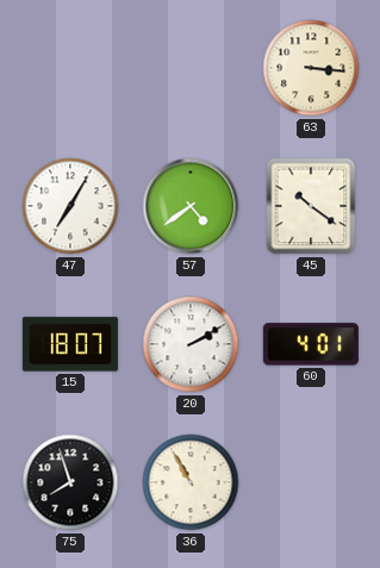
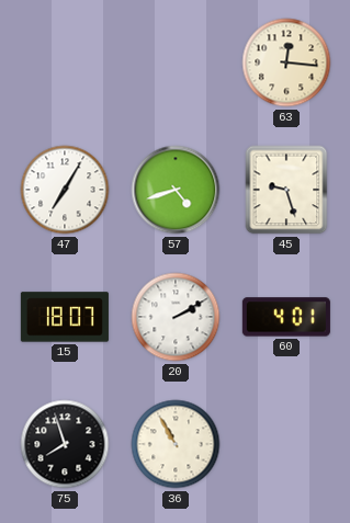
63: 3:16 -> 12:16 (286, 62)
57: 4:39 -> 4:42 (176, 190)
45: 10:21 -> 9:27 (286, 190)
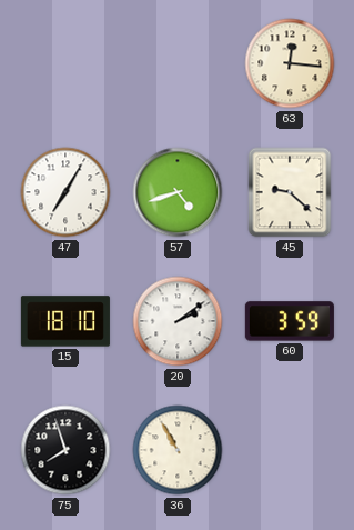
45: 9:27 -> 9:22 (290, 192)
15: 18:07 -> 18:10 (65, 321)
20: 2:10 -> 2:09 (178, 321)
60: 4:01 -> 3:59 (290, 321)
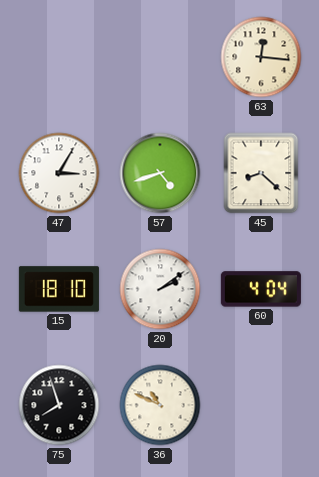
47: 7:05 -> 3:05 (59, 173)
45: 9:22 -> 8:22 (261, 173)
60: 3:59 -> 4:04 (261, 289)
36: 10:55 -> 10:49 (160, 405)
